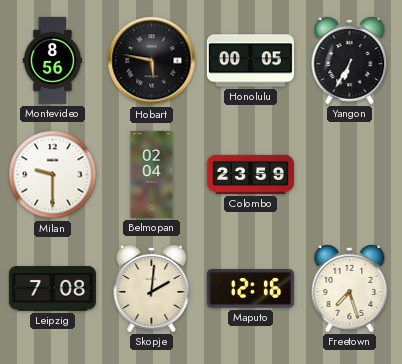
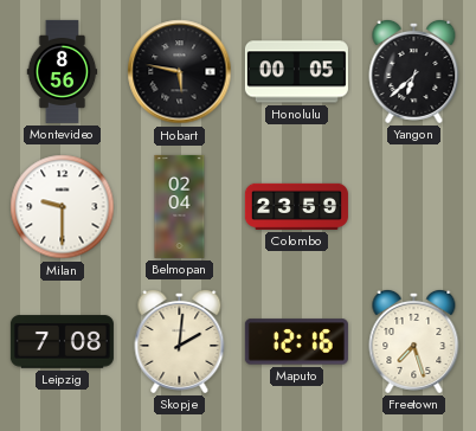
Yangon: 6:35 -> 6:38 (414, 71)
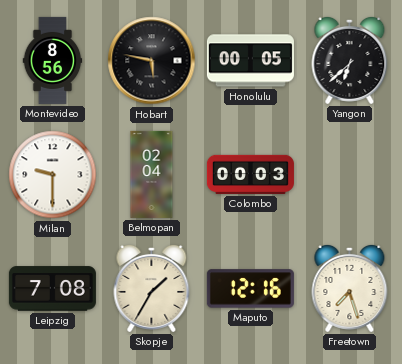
Colombo: 23:59 -> 00:03 (250, 174)
Skopje: 2:01 -> 1:35 (152, 288)
